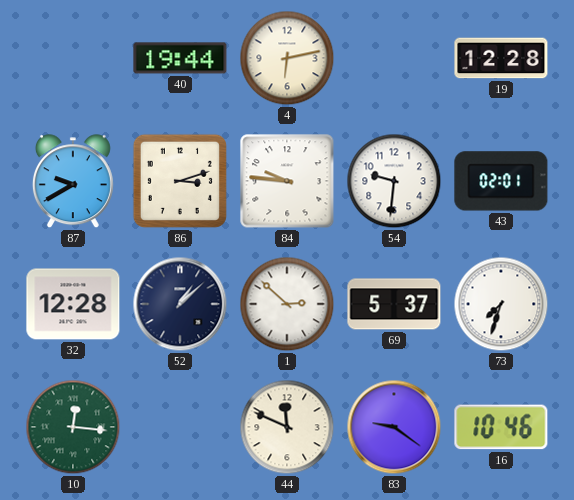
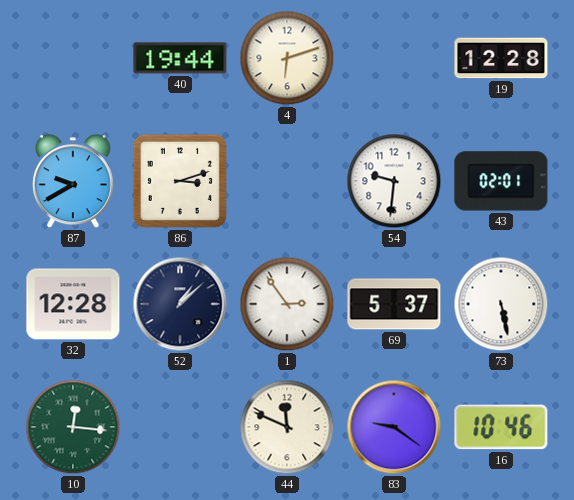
4: 6:13 -> 6:12 (287, 58)
84: 9:46 -> none (287, 181)
1: 2:52 -> 2:54 (287, 304)
73: 7:33 -> 5:28 (501, 304)
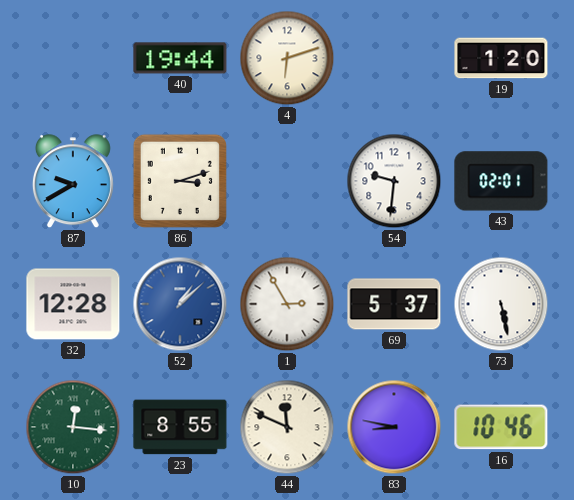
19: 12:28 -> 1:20 (501, 58)
52 dial: navy -> blue (180, 304)
1: 2:54 -> 2:55 (287, 304)
23: none -> 8:55 (180, 427)
83: 9:21 -> 8:47 (394, 427)
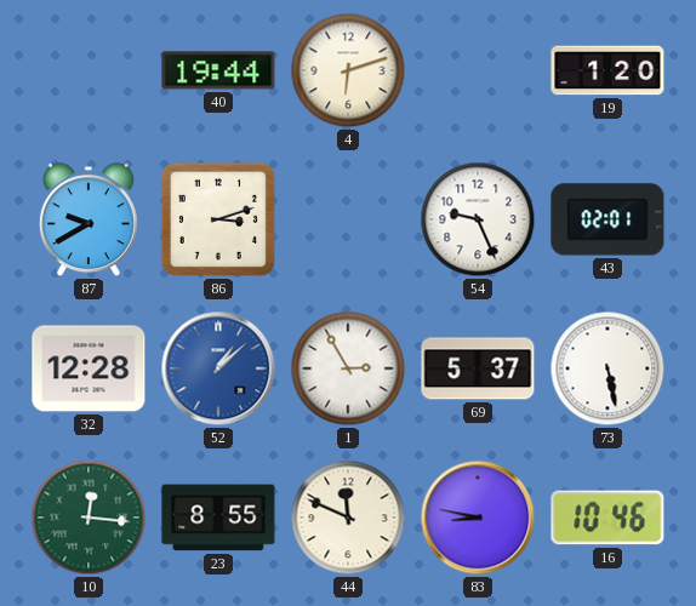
54: 9:31 -> 9:26 (478, 219)
